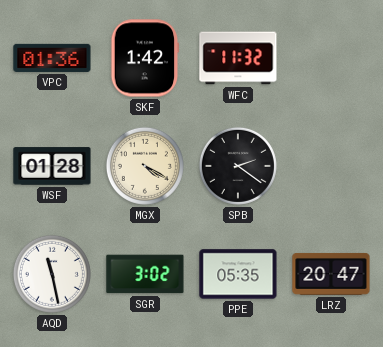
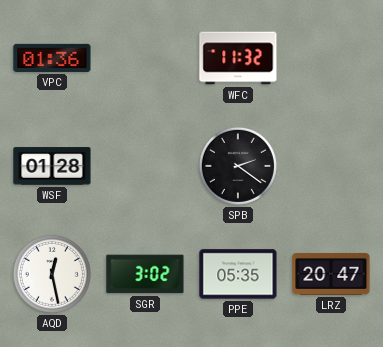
SKF: 1:42 -> none (145, 58)
MGX: 4:20 -> none (145, 166)
AQD: 11:28 -> 12:28 (52, 274)
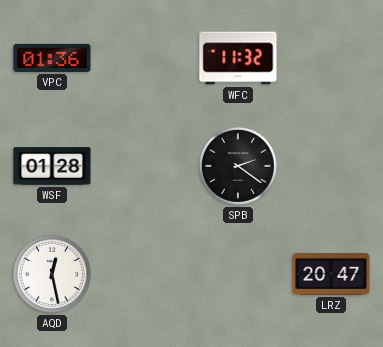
SGR: 3:02 -> none (145, 274)
PPE: 05:35 -> none (238, 274)
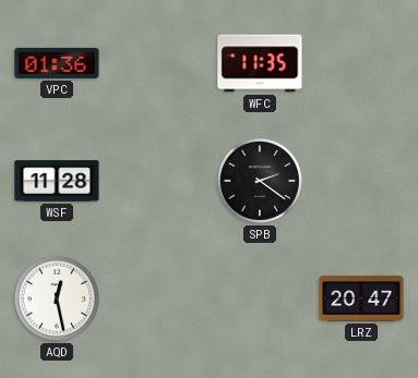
WFC: 11:32 -> 11:35 (260, 63)
WSF: 01:28 -> 11:28 (57, 181)
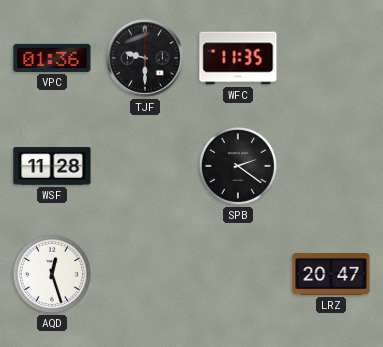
TJF: none -> 9:30 (145, 58)
AQD: 12:28 -> 12:27 (52, 274)
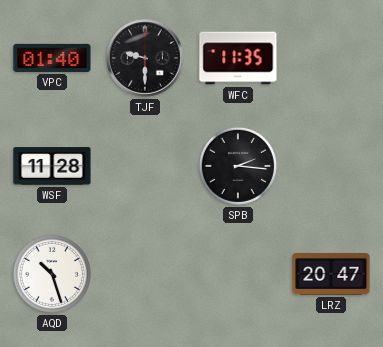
VPC: 01:36 -> 01:40 (52, 58)
SPB: 2:21 -> 2:16 (238, 166)
AQD: 12:27 -> 10:27 (52, 274)
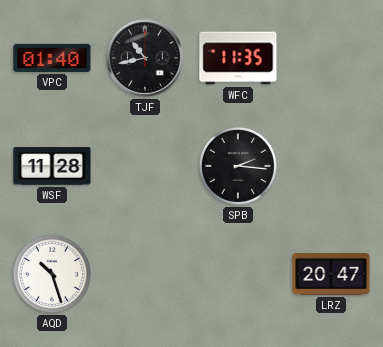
TJF: 9:30 -> 10:43 (145, 58)
